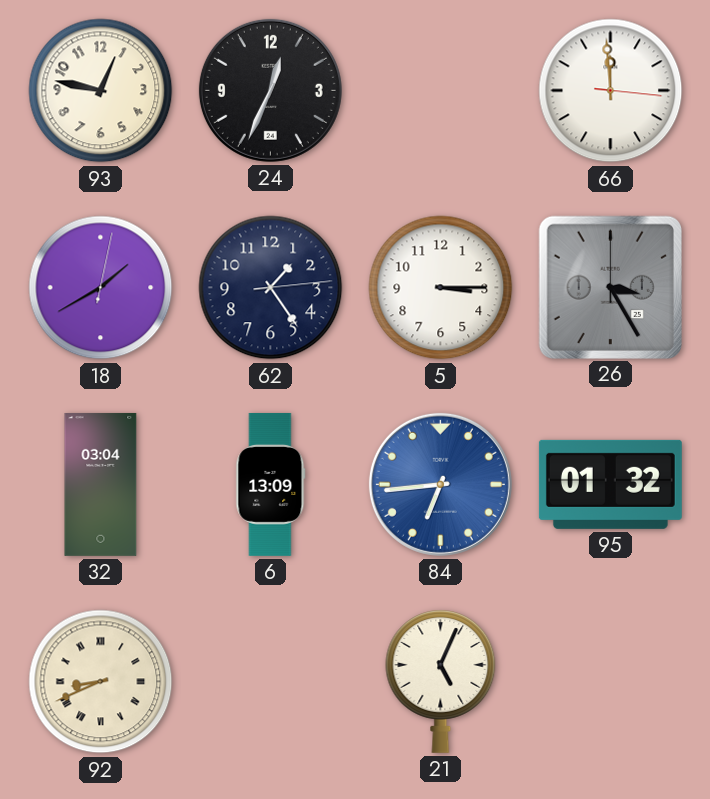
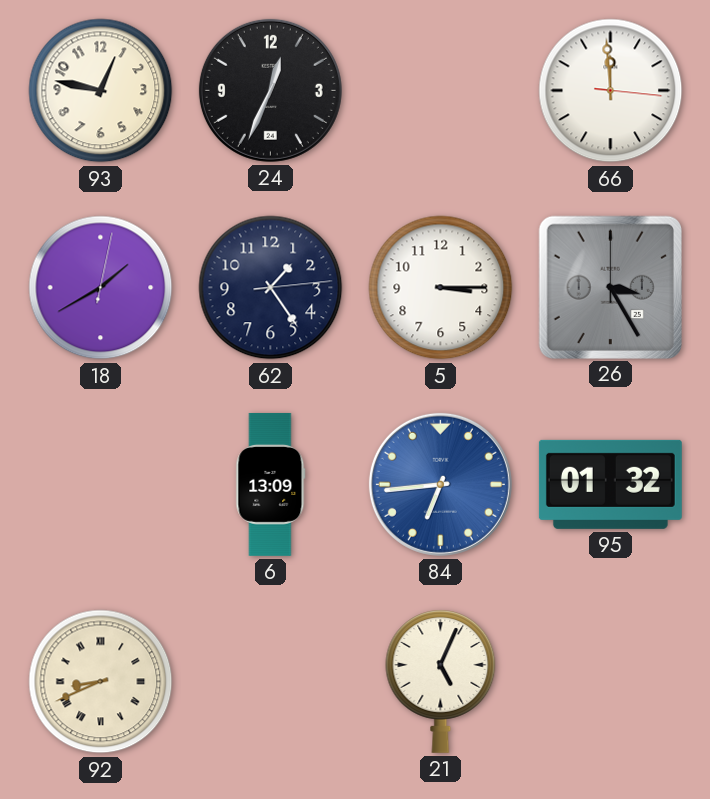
32: 03:04 -> none (101, 484)
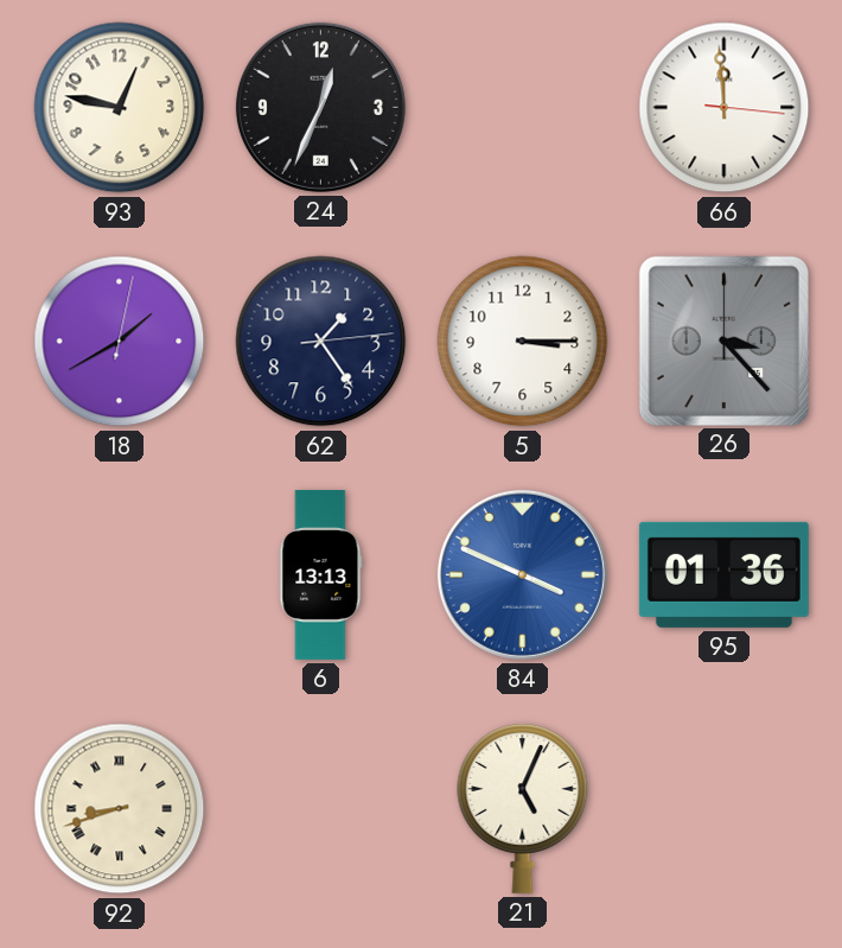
26: 3:25 -> 3:23 (723, 341)
6: 13:09 -> 13:13 (321, 574)
84: 6:44 -> 3:49 (522, 574)
95: 01:32 -> 01:36 (723, 574)
92: 8:41 -> 8:42 (120, 809)
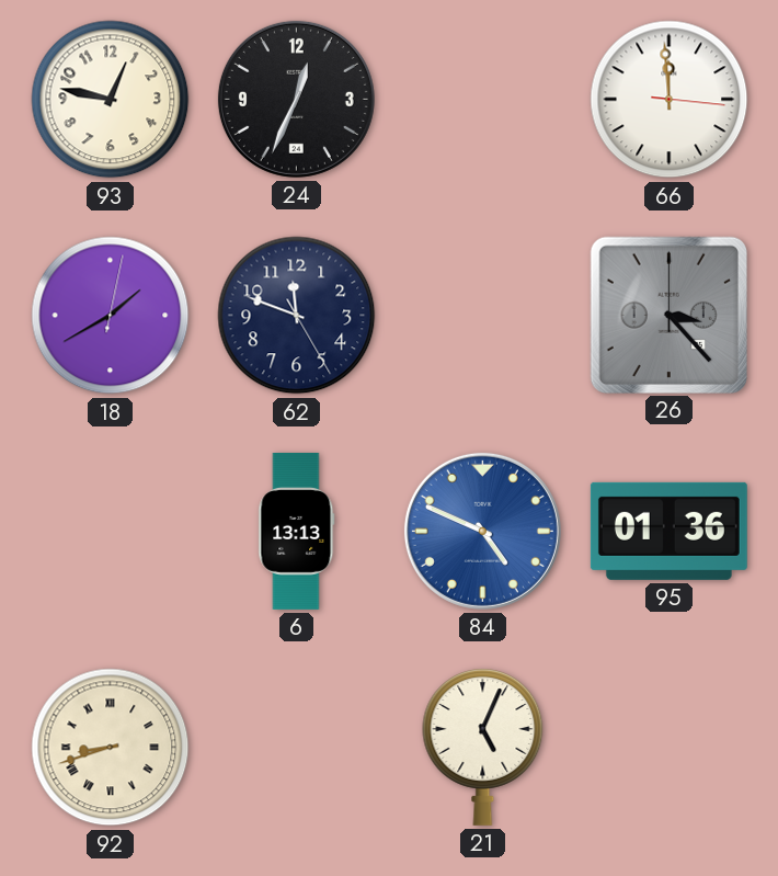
62: 1:24 -> 11:48 (297, 316)
5: 3:15 -> none (523, 342)
84: 3:49 -> 4:49 (482, 531)
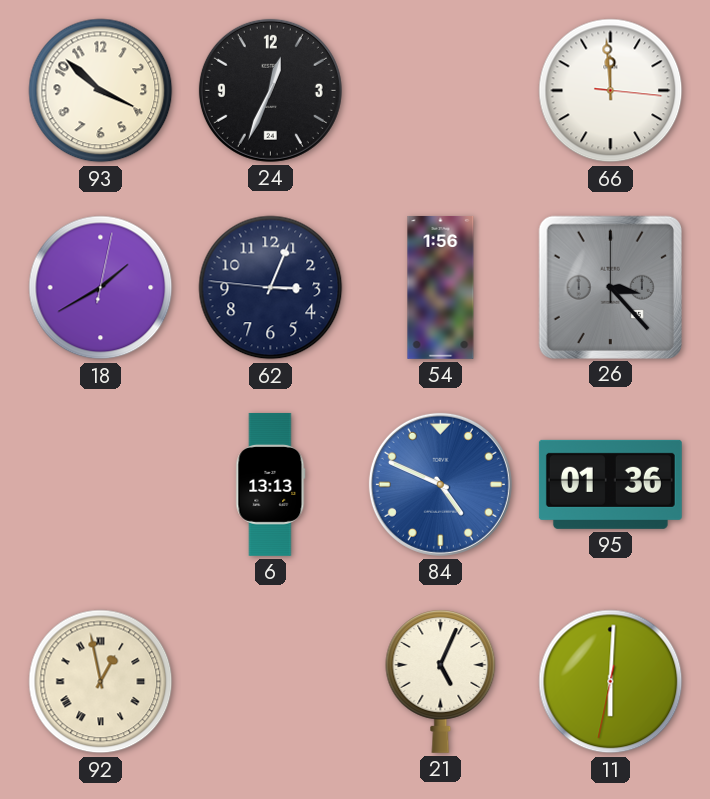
93: 12:47 -> 3:52 (101, 91)
62: 11:48 -> 3:03 (271, 288)
54: none -> 1:56 (441, 287)
92: 8:42 -> 12:58 (101, 682)
11: none -> 6:00 (611, 682)
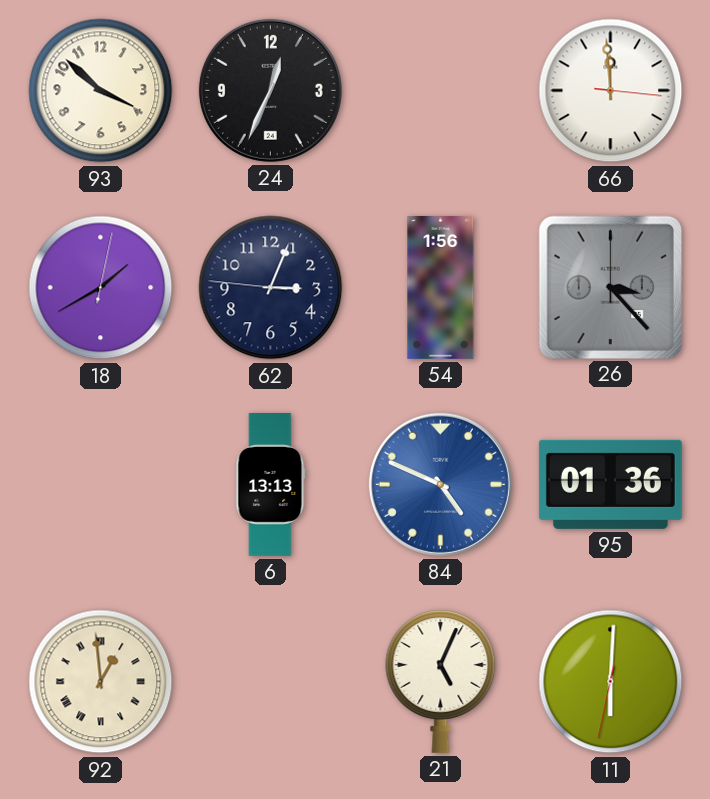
92: 12:58 -> 12:59 (101, 682)
